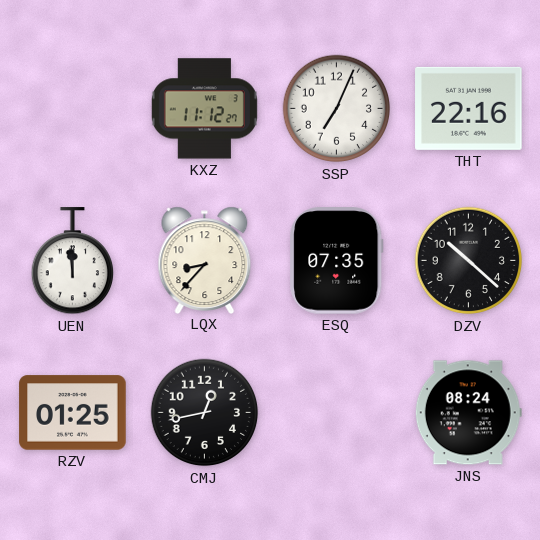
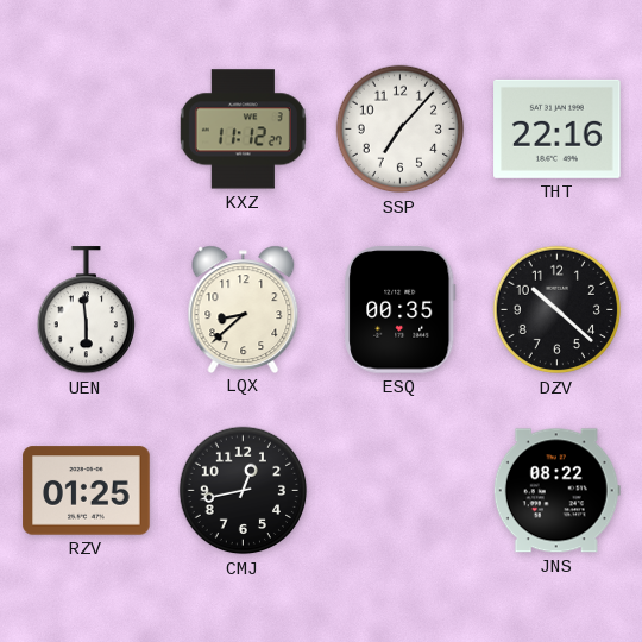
SSP: 7:04 -> 7:07 (401, 130)
UEN: 11:59 -> 5:59 (86, 310)
LQX: 8:37 -> 8:38 (244, 309)
ESQ: 07:35 -> 00:35 (401, 310)
JNS: 08:24 -> 08:22 (556, 491)
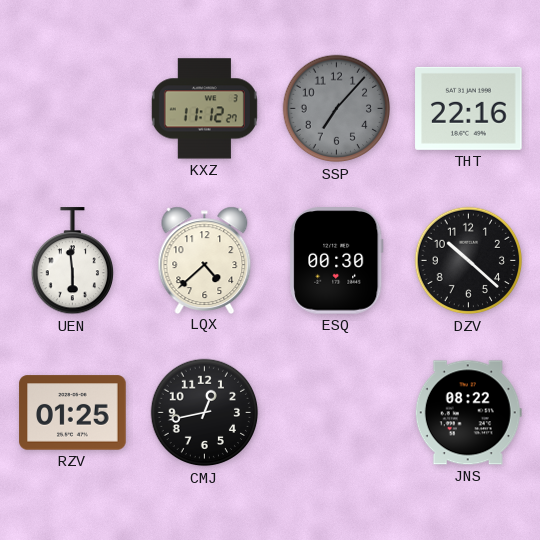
SSP dial: white -> grey (337, 109)
LQX: 8:38 -> 4:38 (205, 260)
ESQ: 00:35 -> 00:30 (337, 261)
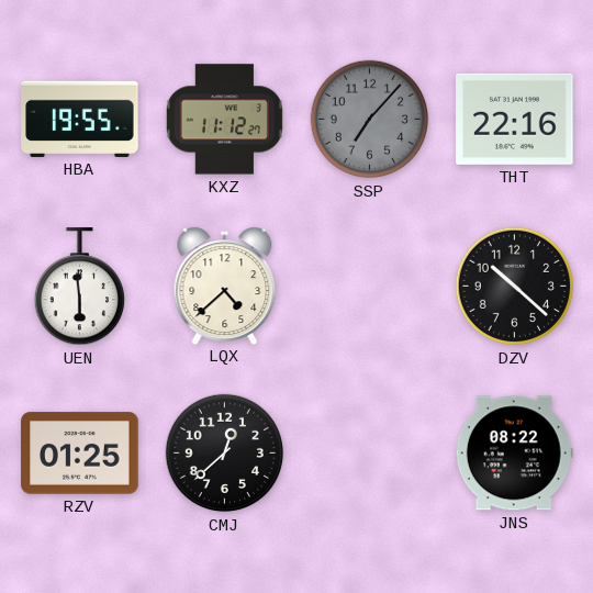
HBA: none -> 19:55 (80, 119)
ESQ: 00:30 -> none (337, 261)
CMJ: 12:43 -> 12:38 (225, 454)
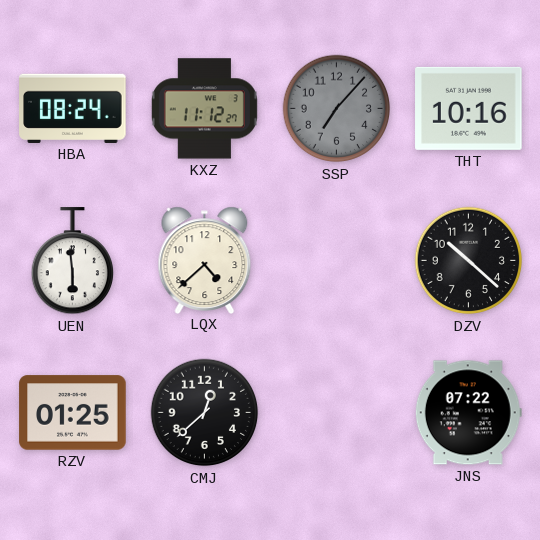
HBA: 19:55 -> 08:24 (73, 108)
THT: 22:16 -> 10:16 (469, 108)
JNS: 08:22 -> 07:22 (468, 413)
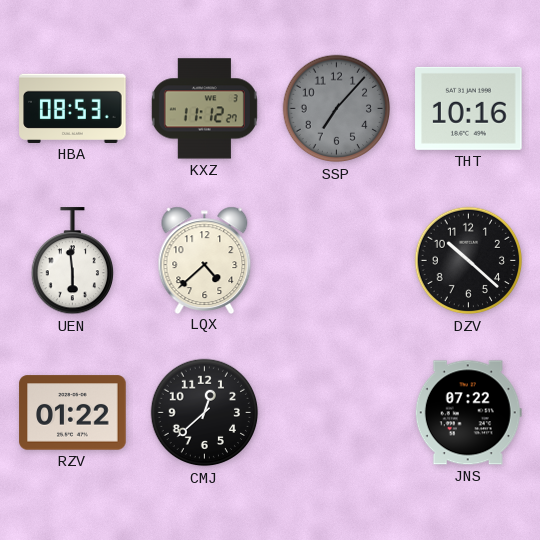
HBA: 08:24 -> 08:53 (73, 108)
RZV: 01:25 -> 01:22 (73, 413)
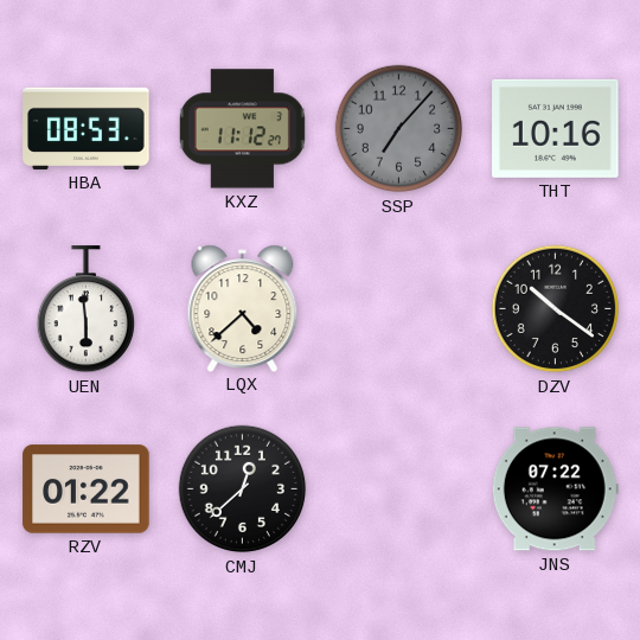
DZV: 10:22 -> 10:21 (556, 309)
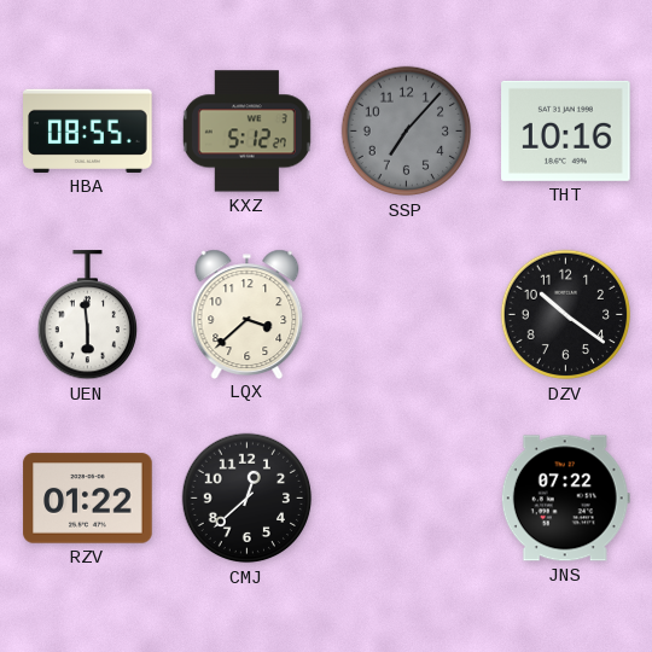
HBA: 08:53 -> 08:55 (88, 130)
KXZ: 11:12 -> 5:12 (246, 132)
LQX: 4:38 -> 3:38 (248, 314)
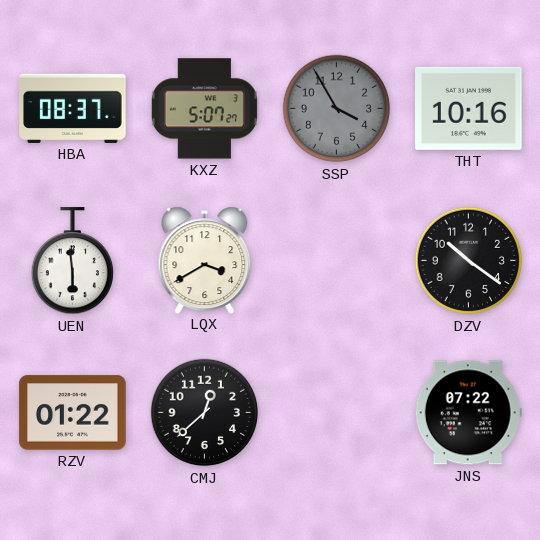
HBA: 08:55 -> 08:37 (73, 108)
KXZ: 5:12 -> 5:07 (204, 109)
SSP: 7:07 -> 3:55 (337, 109)
LQX: 3:38 -> 3:40 (205, 260)
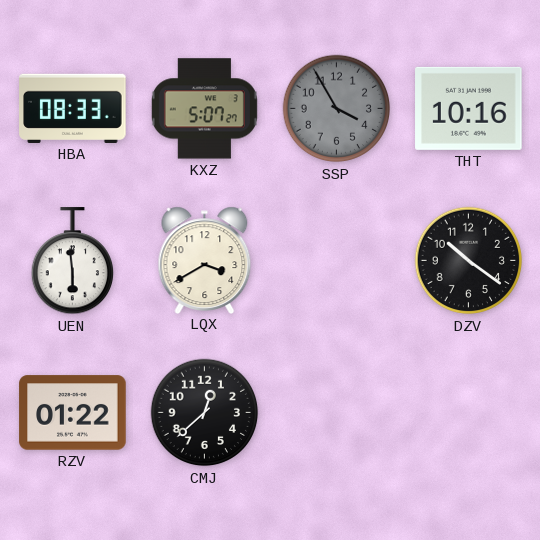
HBA: 08:37 -> 08:33 (73, 108)
JNS: 07:22 -> none (468, 413)
